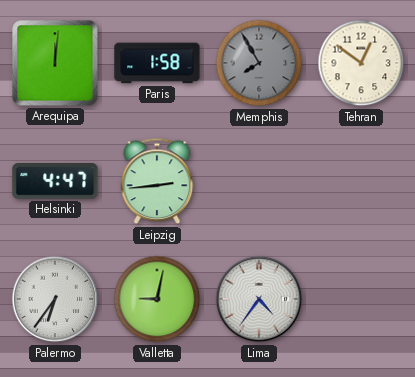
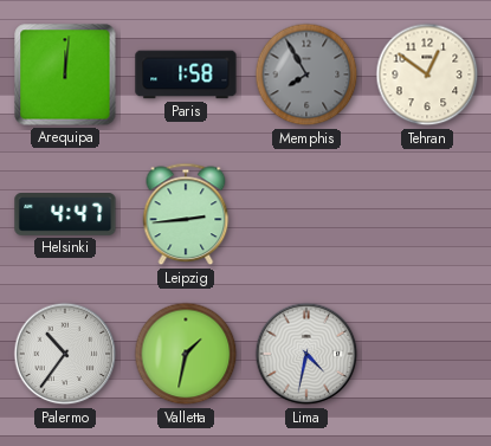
Palermo: 6:36 -> 10:36 (65, 354)
Valletta: 9:02 -> 1:32 (186, 354)
Lima: 4:36 -> 4:32 (306, 354)
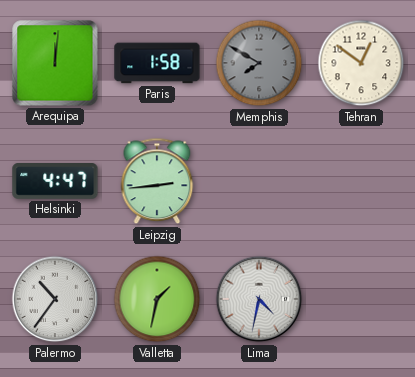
Memphis: 7:55 -> 7:50 (259, 63)
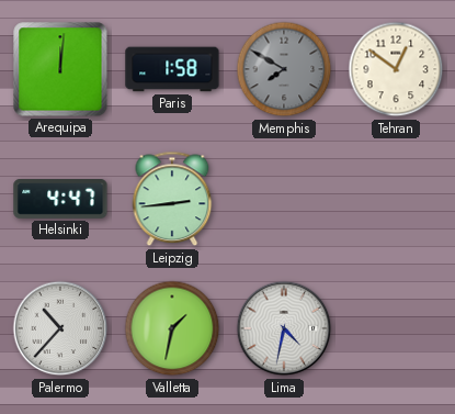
Palermo: 10:36 -> 10:37 (60, 328)
